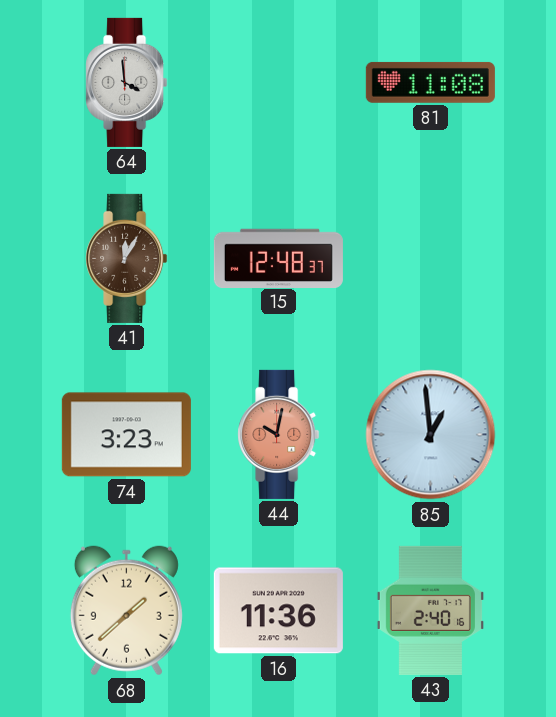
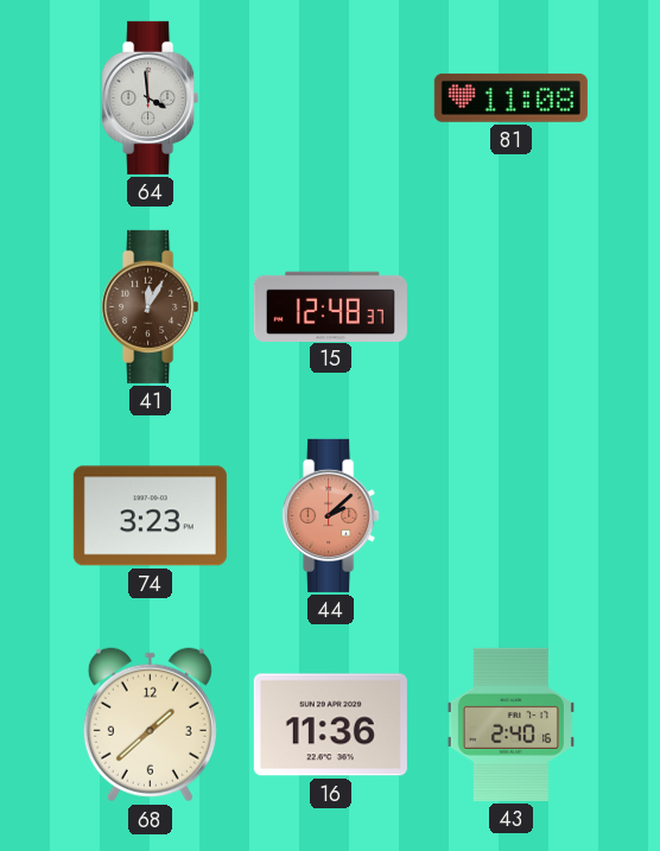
44: 10:02 -> 2:08 (331, 515)
85: 12:59 -> none (431, 435)
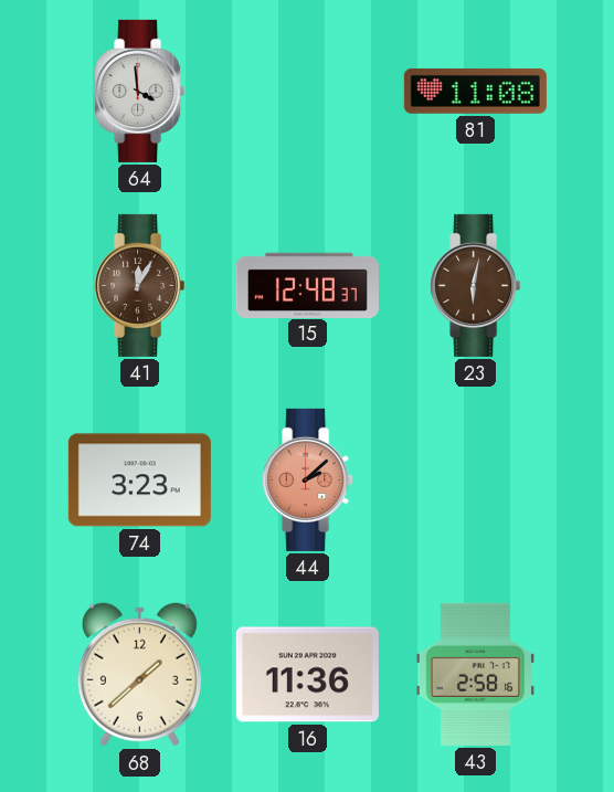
23: none -> 6:02 (476, 285)
43: 2:40 -> 2:58 (475, 674)
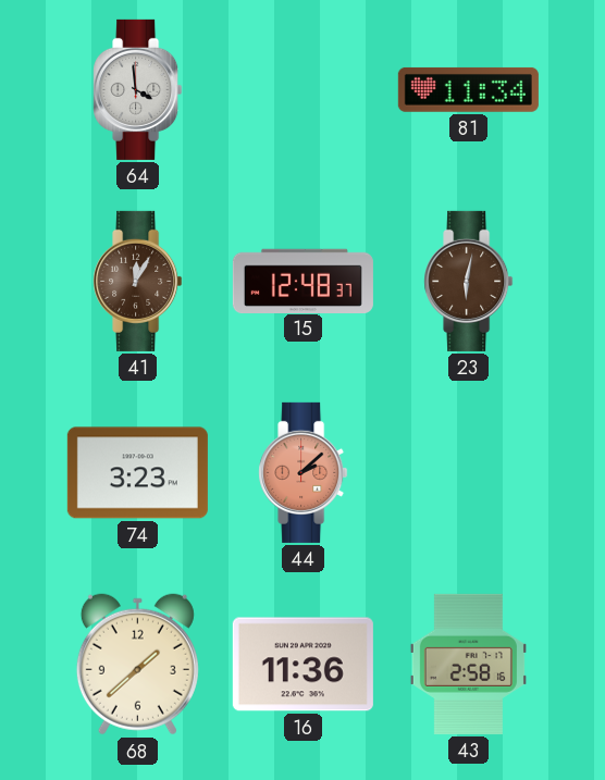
81: 11:08 -> 11:34 (468, 89)
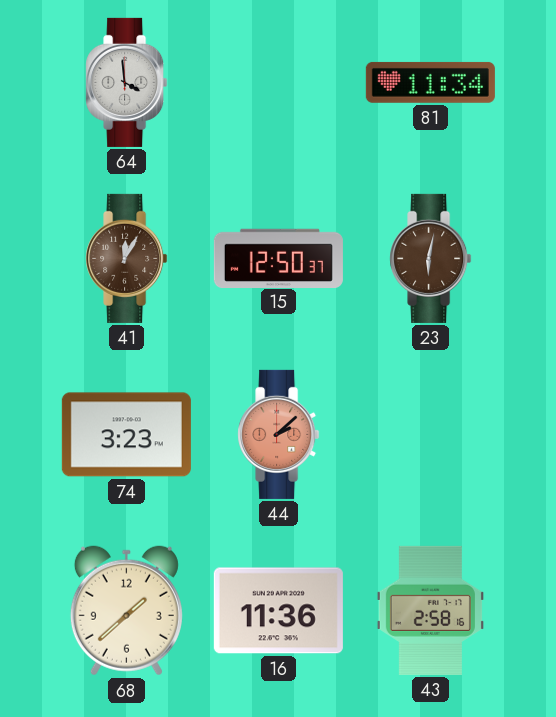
15: 12:48 -> 12:50 (278, 258)
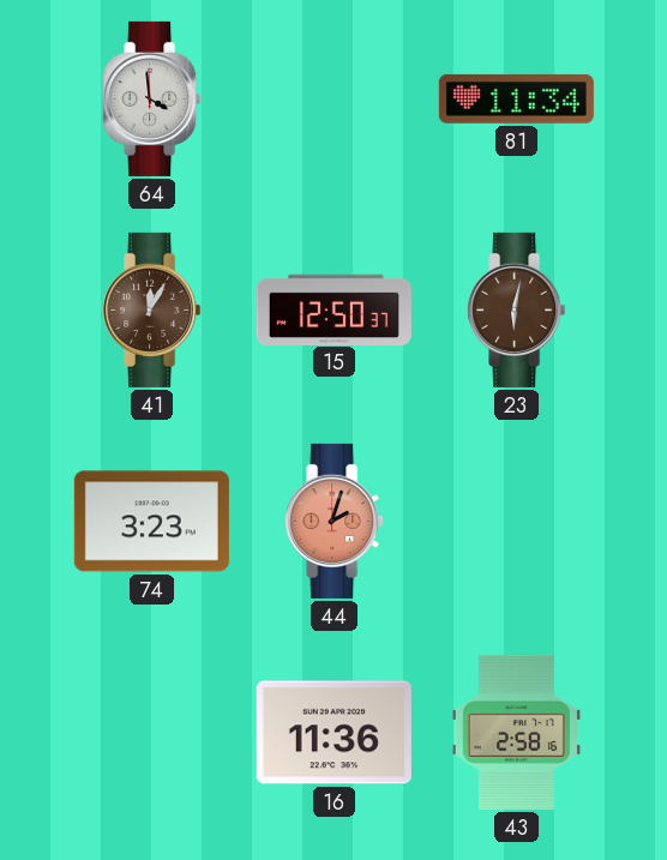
44: 2:08 -> 2:03 (335, 521)
68: 1:38 -> none (126, 611)
